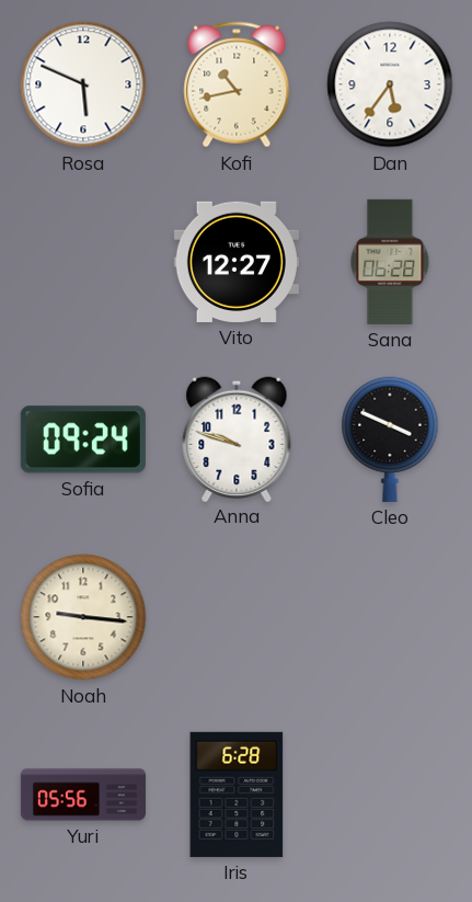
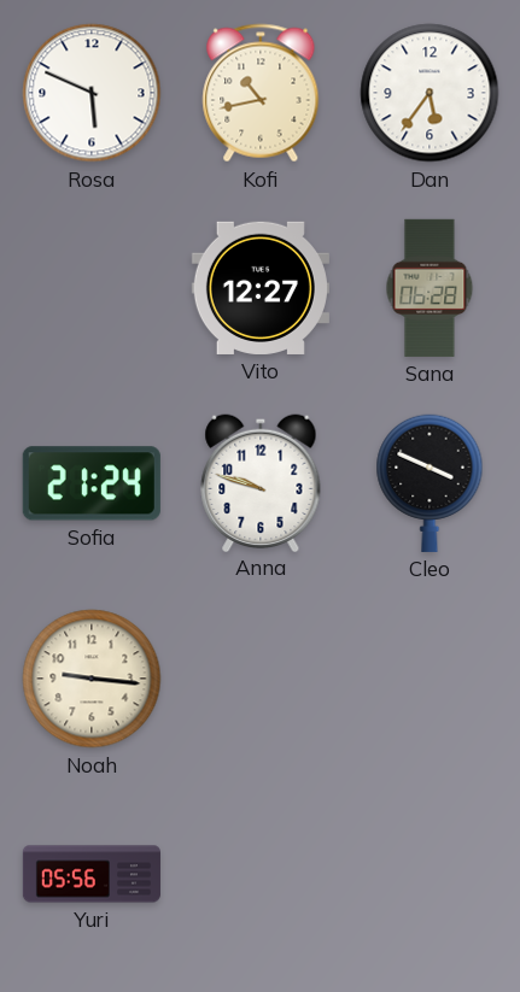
Sofia: 09:24 -> 21:24 (92, 483)
Iris: 6:28 -> none (237, 795)
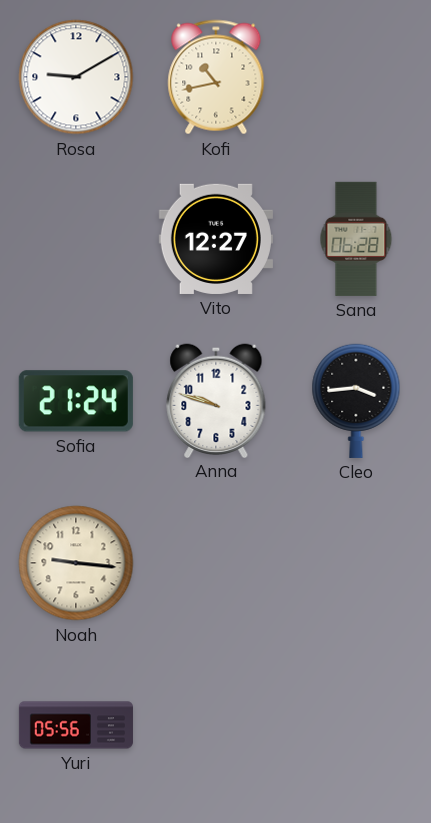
Rosa: 5:49 -> 9:10 (76, 77)
Dan: 5:36 -> none (430, 93)
Cleo: 3:49 -> 3:44 (356, 401)
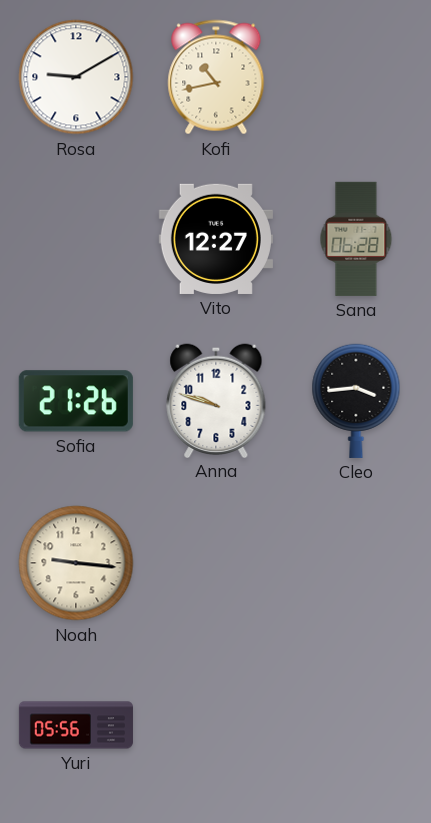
Sofia: 21:24 -> 21:26 (76, 401)
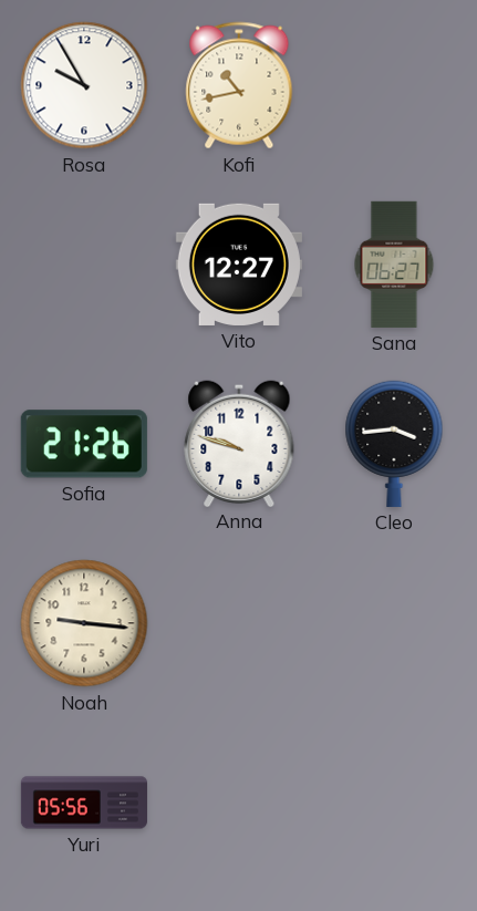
Rosa: 9:10 -> 9:55 (84, 85)
Sana: 06:28 -> 06:27 (394, 265)
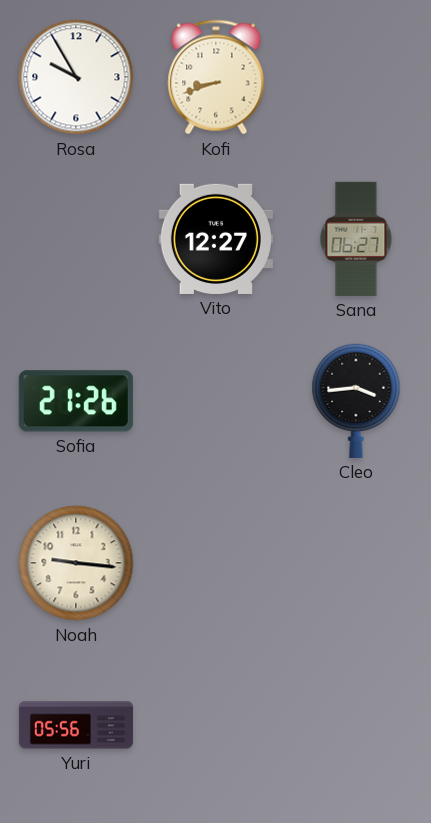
Kofi: 10:43 -> 8:42 (216, 77)
Anna: 9:48 -> none (239, 443)
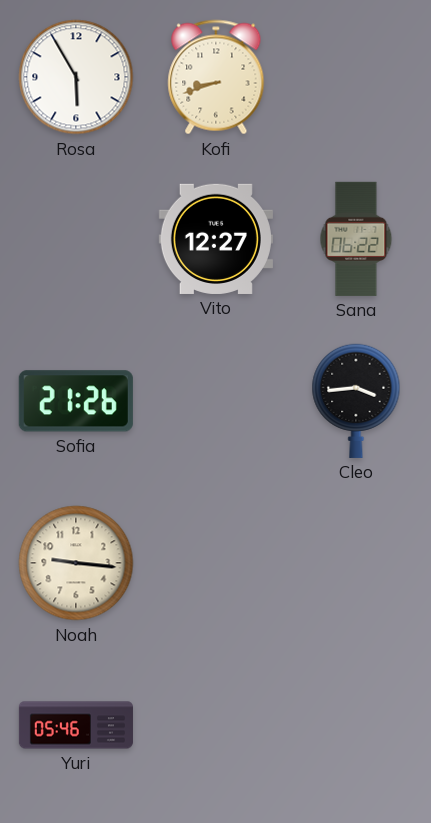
Rosa: 9:55 -> 5:55 (76, 77)
Sana: 06:27 -> 06:22 (356, 239)
Yuri: 05:56 -> 05:46 (76, 725)
